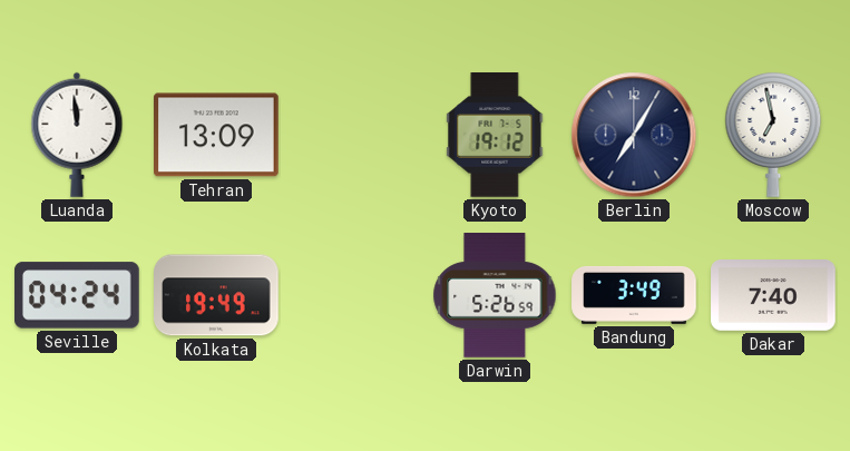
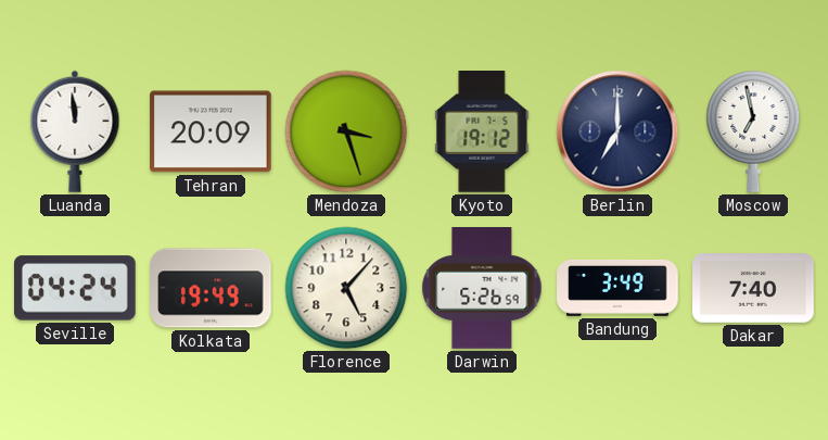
Tehran: 13:09 -> 20:09 (212, 131)
Mendoza: none -> 3:27 (346, 131)
Berlin: 7:05 -> 7:00 (617, 131)
Florence: none -> 5:07 (346, 288)
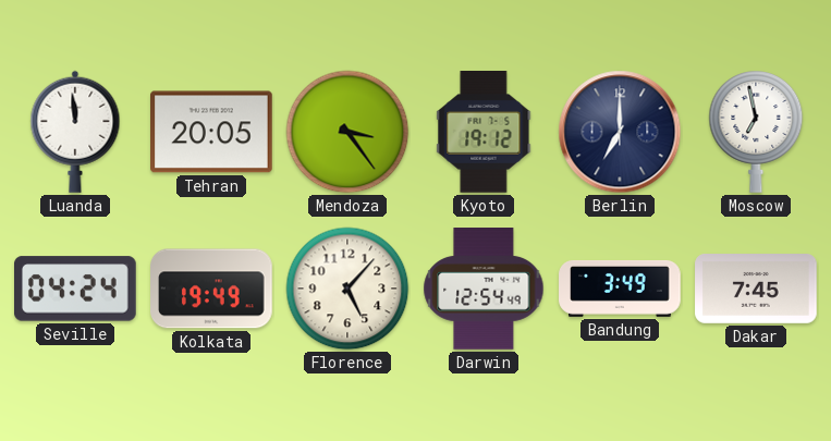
Tehran: 20:09 -> 20:05 (212, 132)
Mendoza: 3:27 -> 3:24 (347, 132)
Darwin: 5:26 -> 12:54 (484, 289)
Dakar: 7:40 -> 7:45 (756, 290)
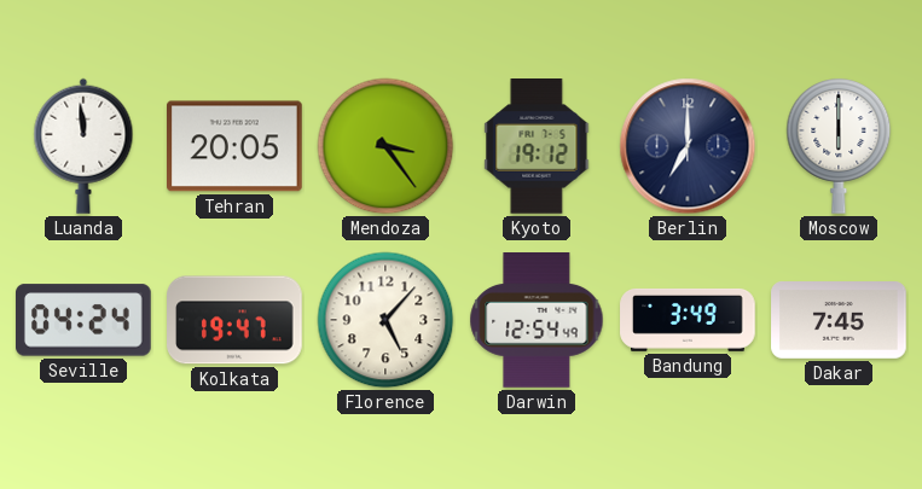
Moscow: 6:58 -> 6:00 (839, 146)
Kolkata: 19:49 -> 19:47 (236, 320)
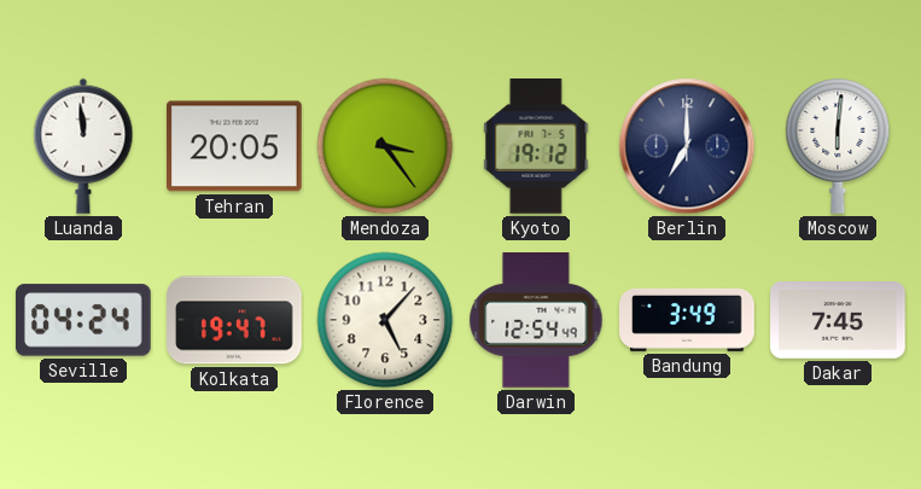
Moscow: 6:00 -> 6:01 (838, 146)
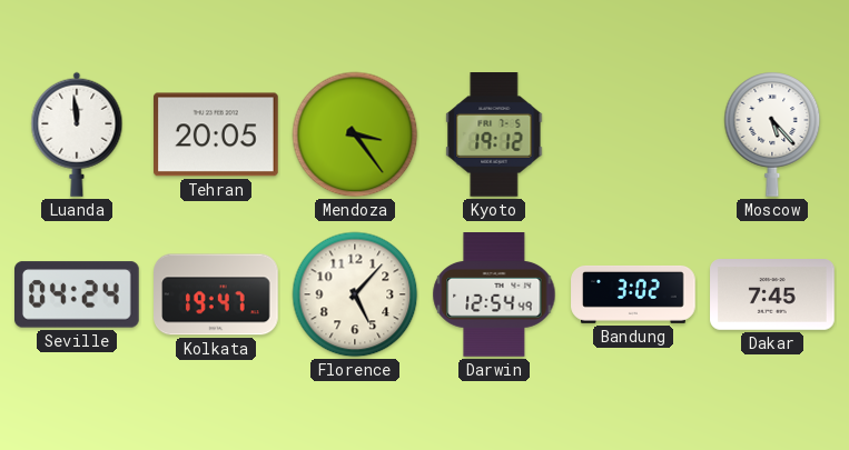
Berlin: 7:00 -> none (687, 146)
Moscow: 6:01 -> 5:23 (772, 134)
Bandung: 3:49 -> 3:02 (633, 294)
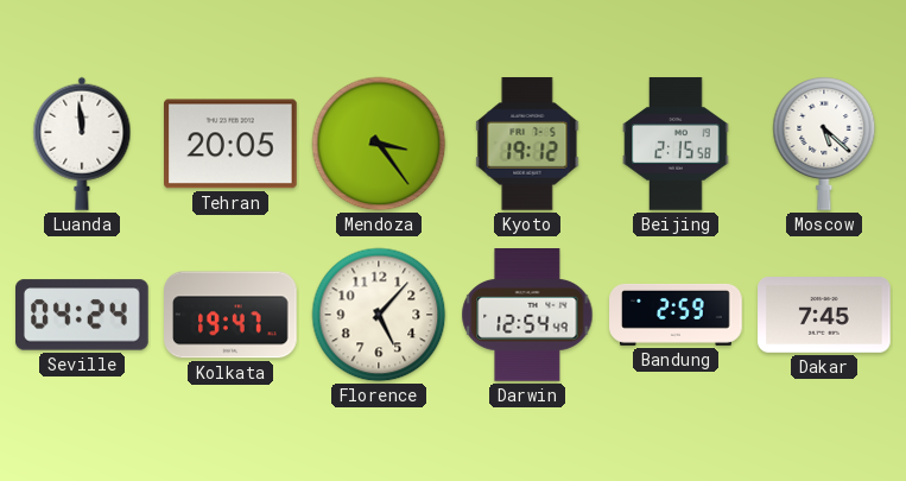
Beijing: none -> 2:15 (676, 144)
Moscow: 5:23 -> 5:22 (824, 144)
Bandung: 3:02 -> 2:59 (676, 315)
